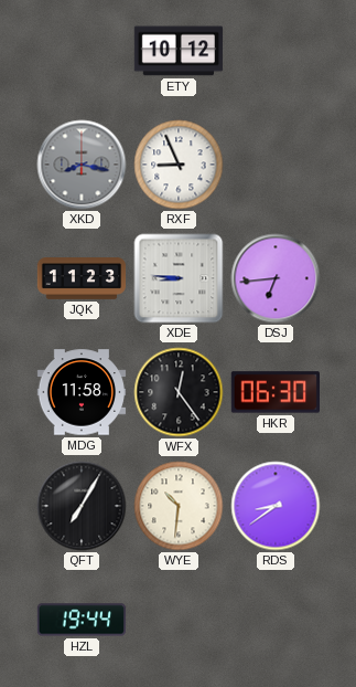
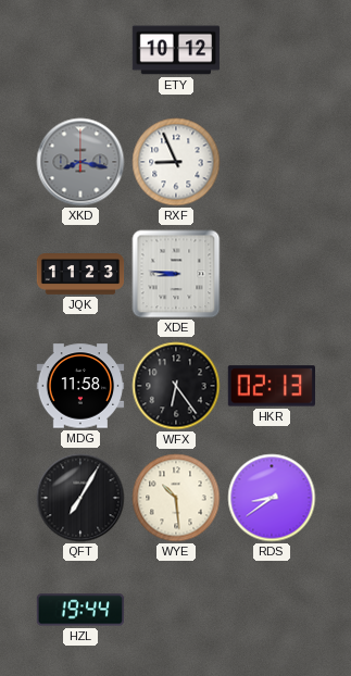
DSJ: 6:44 -> none (276, 278)
WFX: 12:24 -> 6:24 (176, 386)
HKR: 06:30 -> 02:13 (271, 386)
WYE: 10:31 -> 10:29 (176, 498)
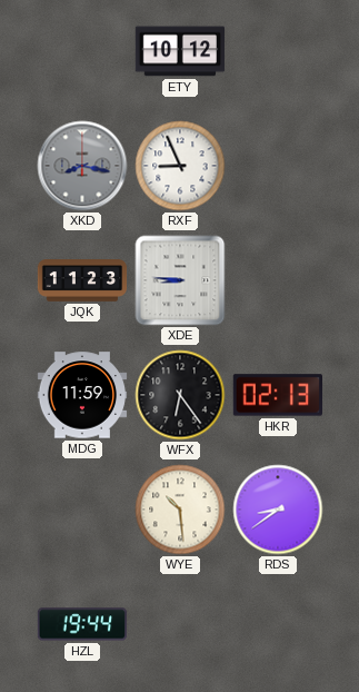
MDG: 11:58 -> 11:59 (82, 395)
QFT: 7:05 -> none (80, 498)
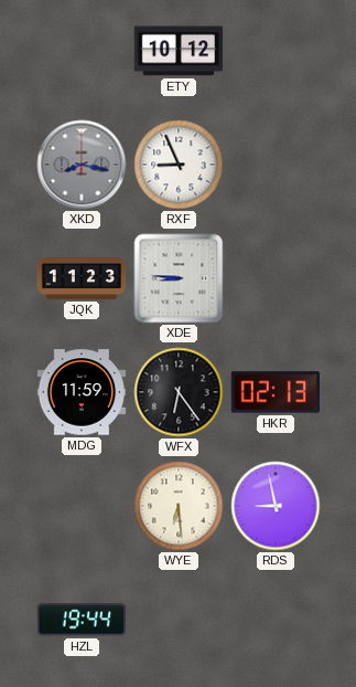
WYE: 10:29 -> 6:29 (179, 506)
RDS: 8:39 -> 8:58 (276, 506)
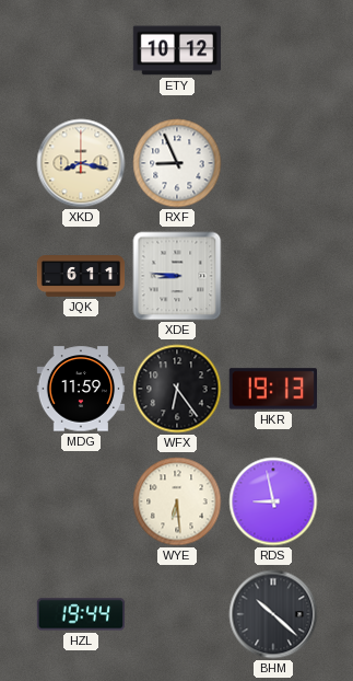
XKD dial: grey -> cream (81, 163)
JQK: 11:23 -> 6:11 (81, 276)
HKR: 02:13 -> 19:13 (272, 389)
BHM: none -> 10:22 (273, 614)
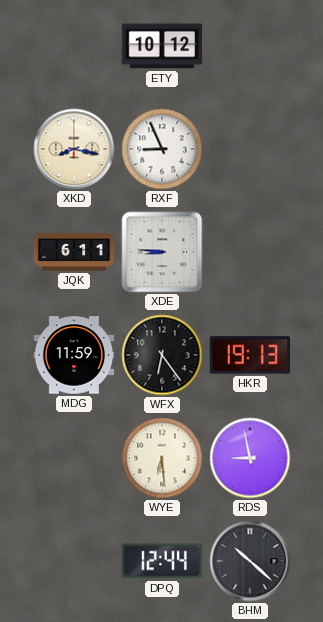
HZL: 19:44 -> none (81, 614)
DPQ: none -> 12:44 (161, 561)
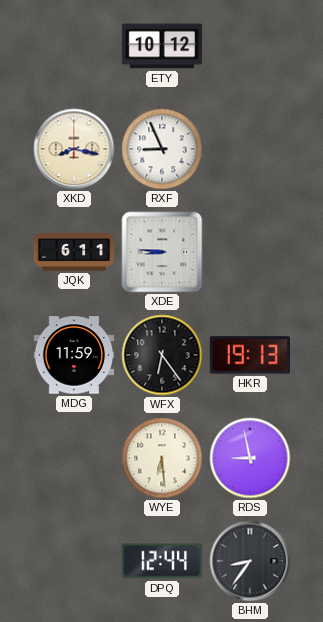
BHM: 10:22 -> 8:36 (250, 561)
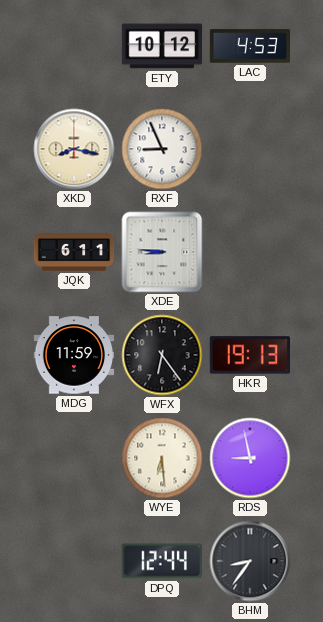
LAC: none -> 4:53 (250, 46)
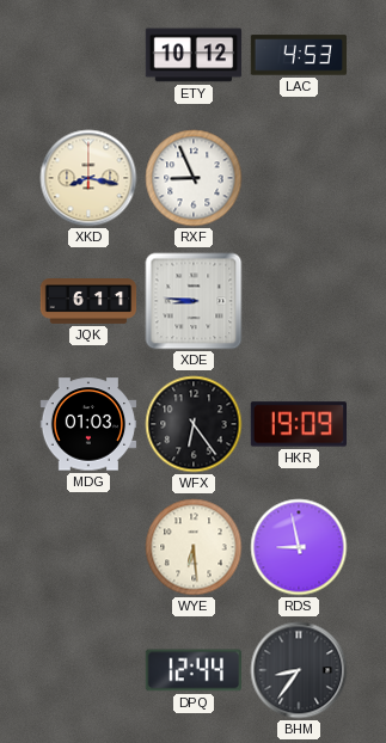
MDG: 11:59 -> 01:03 (88, 424)
HKR: 19:13 -> 19:09 (298, 424)
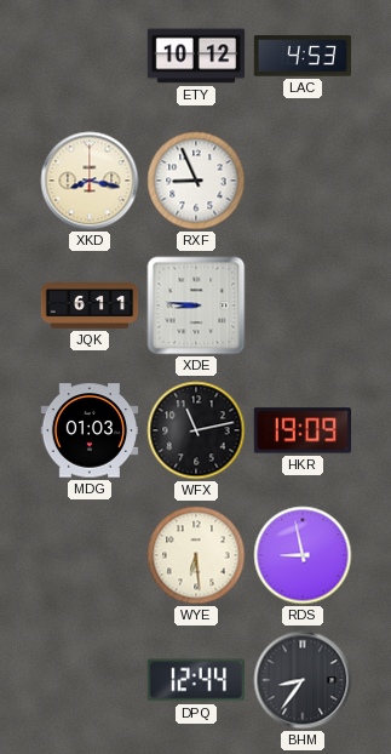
WFX: 6:24 -> 11:13 (196, 430)
